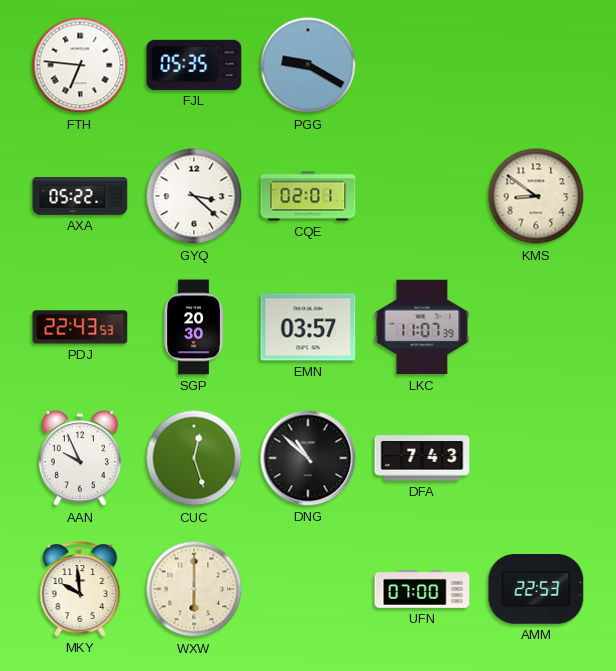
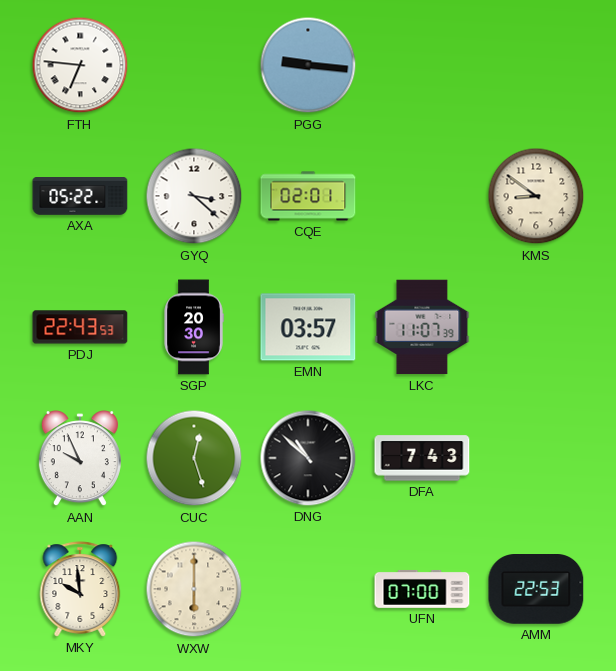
FJL: 05:35 -> none (194, 65)
PGG: 9:20 -> 9:16 (308, 65)
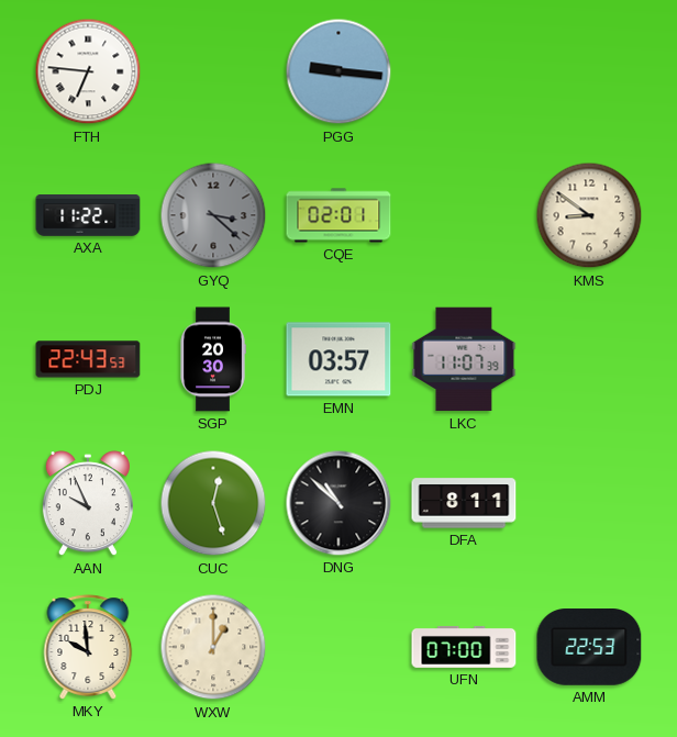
AXA: 05:22 -> 11:22 (88, 216)
GYQ dial: white -> grey (213, 215)
DFA: 7:43 -> 8:11 (464, 503)
WXW: 6:00 -> 1:00 (213, 647)
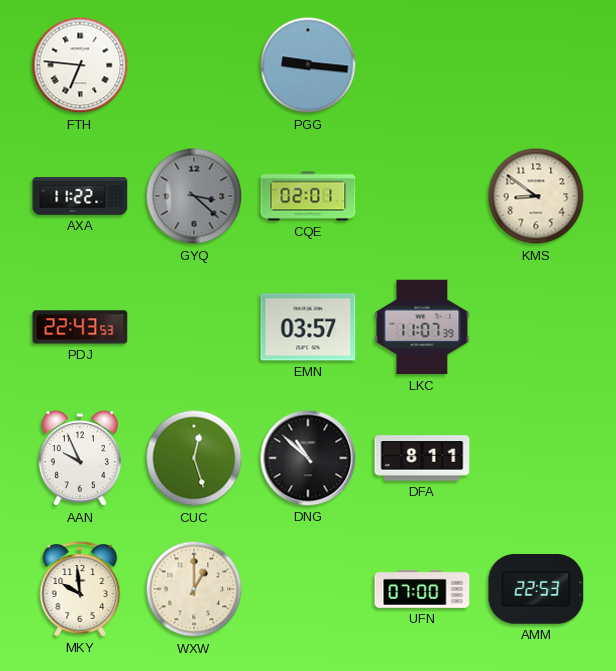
SGP: 20:30 -> none (213, 359)
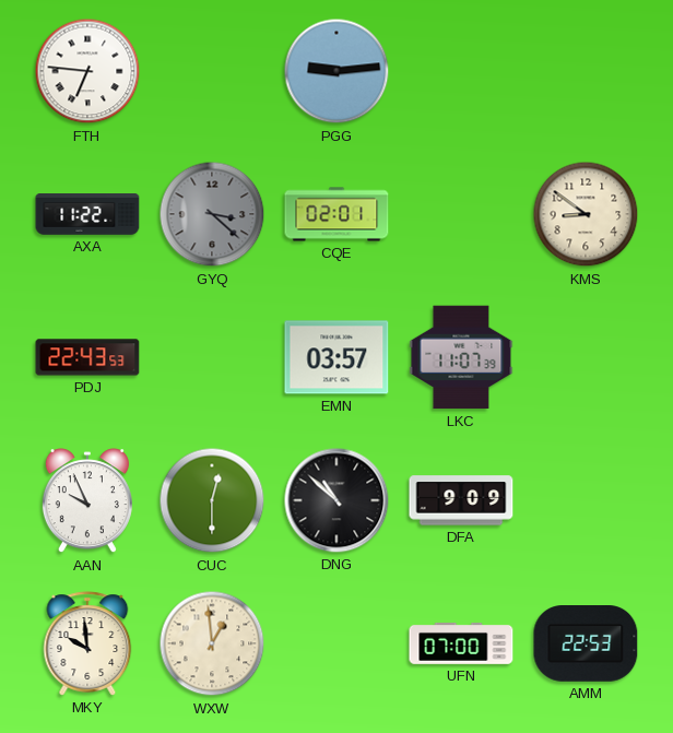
PGG: 9:16 -> 9:14 (336, 71)
CUC: 12:27 -> 12:30 (212, 500)
DFA: 8:11 -> 9:09 (461, 500)
WXW: 1:00 -> 12:59 (212, 643)
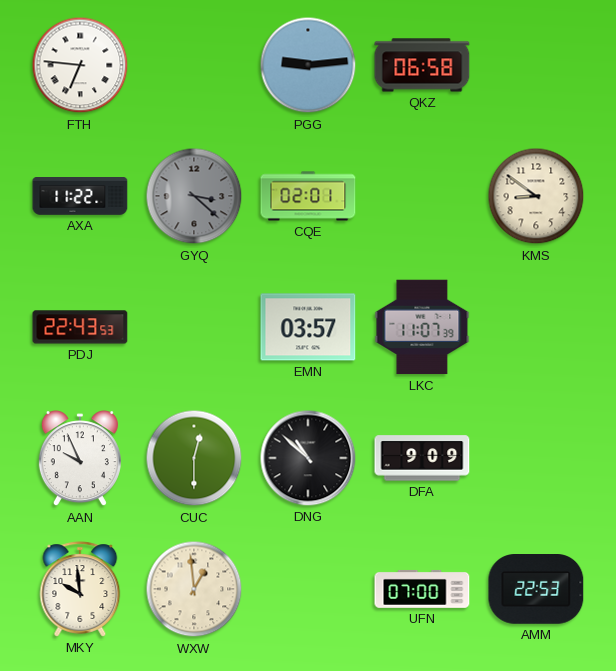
QKZ: none -> 06:58 (422, 65)
